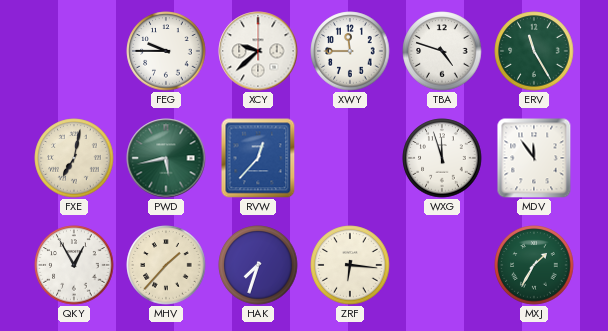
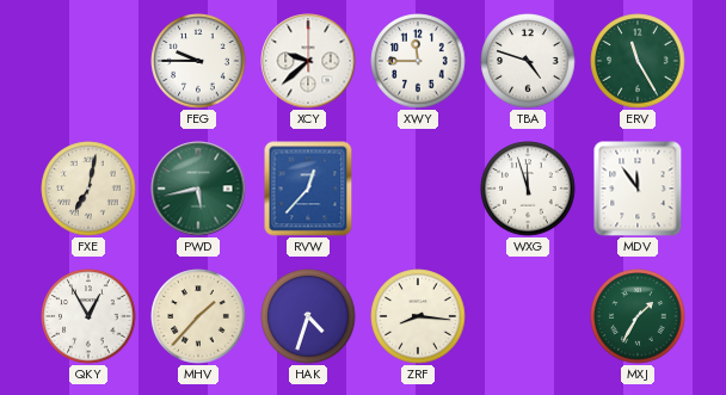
HAK: 7:33 -> 4:33 (308, 316)
ZRF: 6:16 -> 8:16 (418, 316)
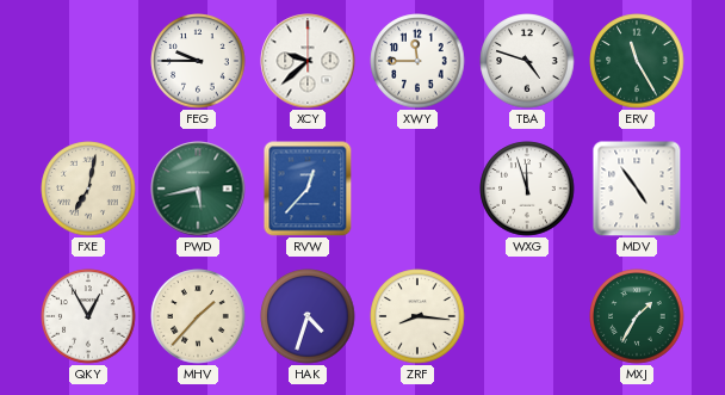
MDV: 11:54 -> 4:54 (637, 189)
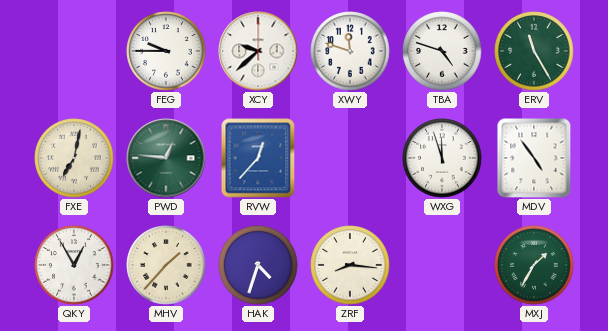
XWY: 11:45 -> 11:48 (350, 51)
PWD: 5:43 -> 12:46 (166, 158)
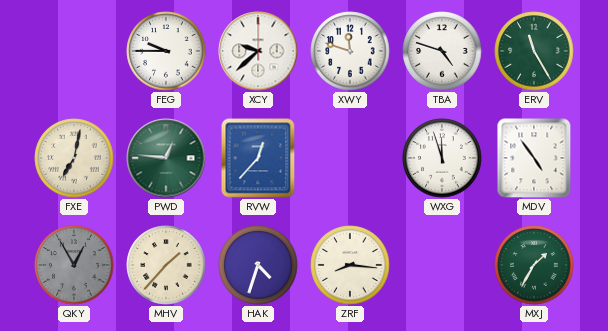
QKY dial: white -> grey (74, 265)
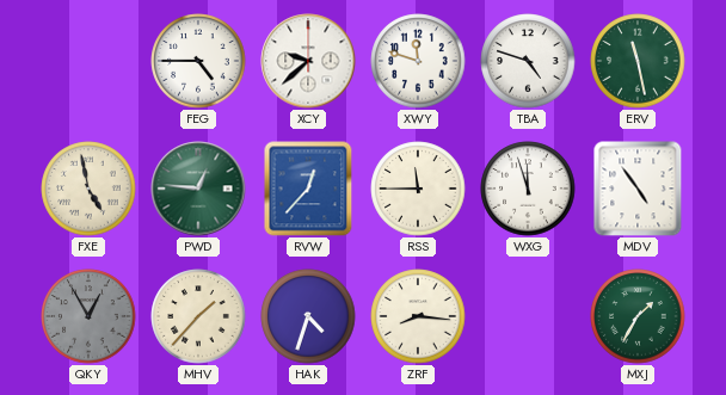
FEG: 9:45 -> 4:45 (198, 61)
ERV: 11:25 -> 11:28 (638, 61)
FXE: 7:02 -> 4:58 (88, 189)
RSS: none -> 11:45 (418, 189)
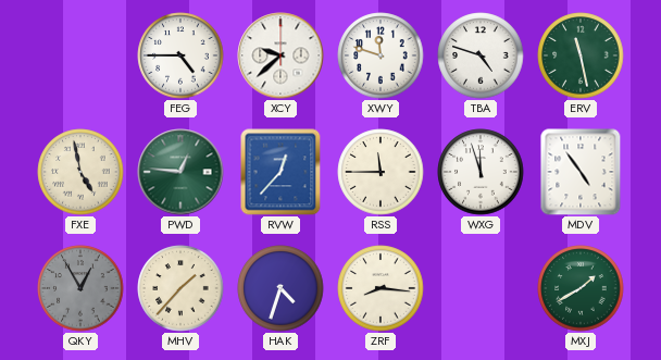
MXJ: 1:35 -> 1:40 (581, 288)
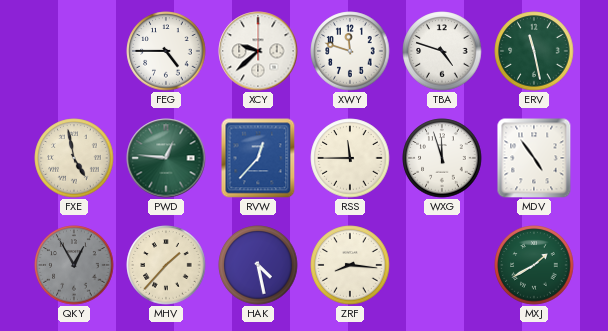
HAK: 4:33 -> 4:28 (258, 265)
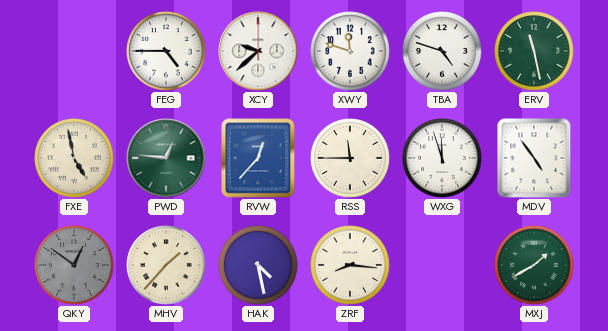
QKY: 12:55 -> 12:51 (74, 265)
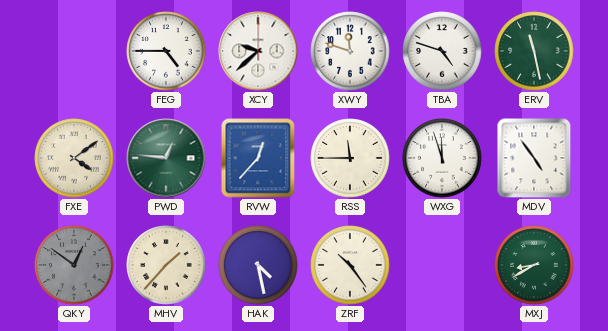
FXE: 4:58 -> 4:09 (74, 158)
ZRF: 8:16 -> 10:24 (350, 265)
MXJ: 1:40 -> 8:40 (534, 265)
